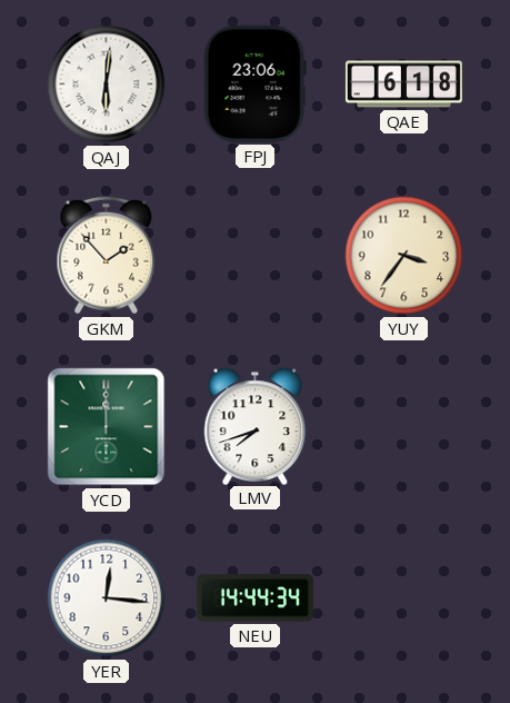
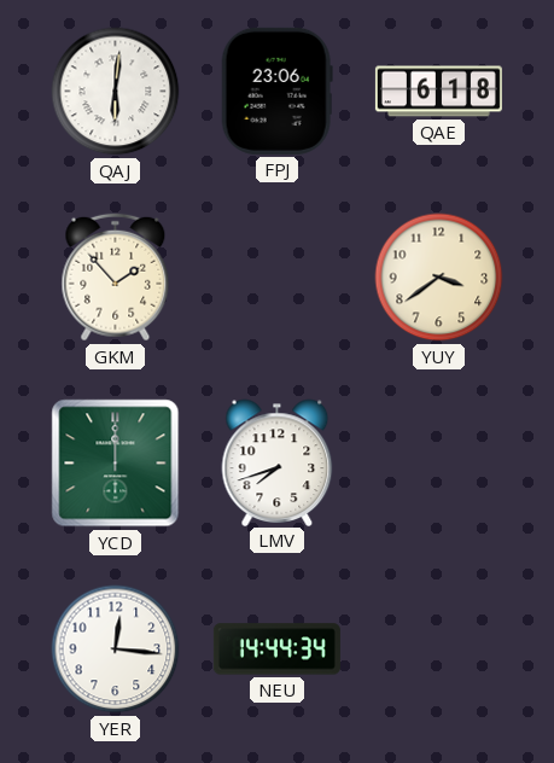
YUY: 3:36 -> 3:39 (439, 278)
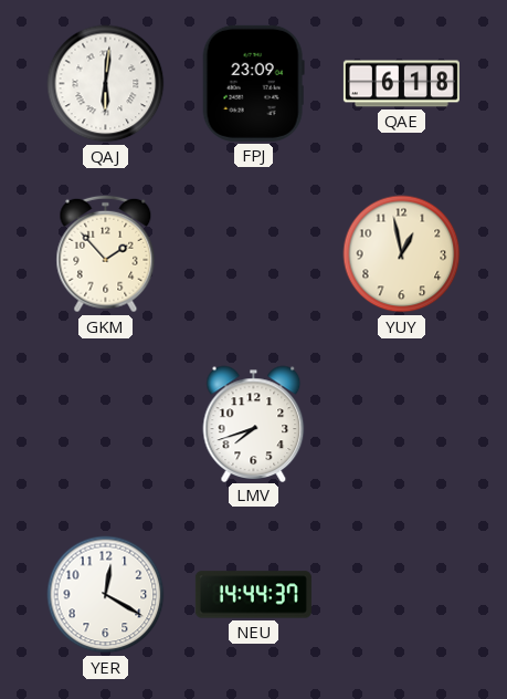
FPJ: 23:06 -> 23:09 (253, 83)
YUY: 3:39 -> 12:58 (402, 254)
YCD: 12:00 -> none (116, 464)
YER: 12:16 -> 12:20 (106, 595)
NEU: 14:44:34 -> 14:44:37 (253, 595)
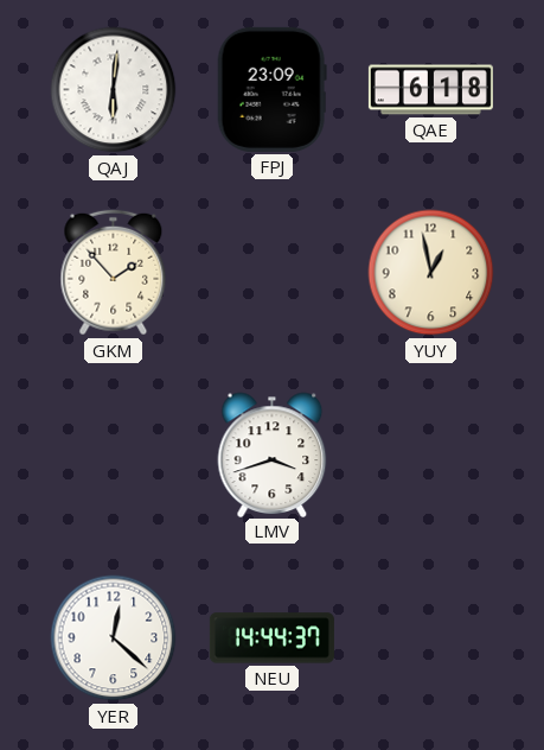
LMV: 7:42 -> 3:42 (273, 455)
YER: 12:20 -> 12:22 (114, 638)
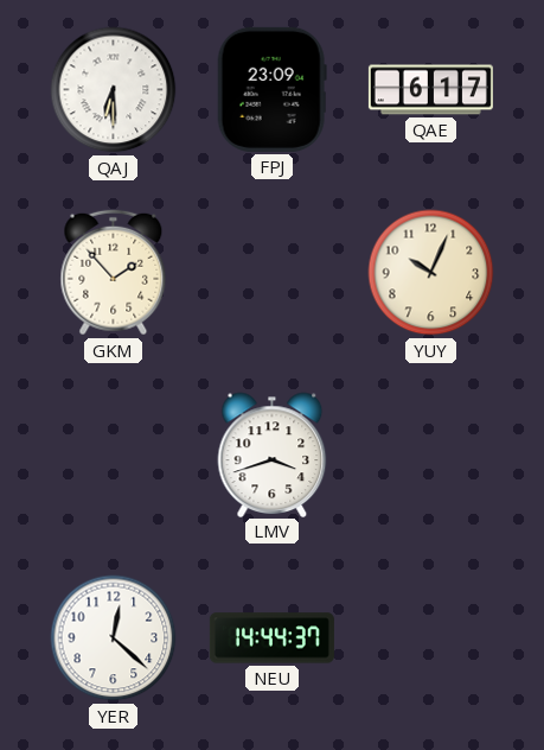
QAJ: 6:01 -> 6:30 (114, 90)
QAE: 6:18 -> 6:17 (430, 90)
YUY: 12:58 -> 10:04 (431, 273)
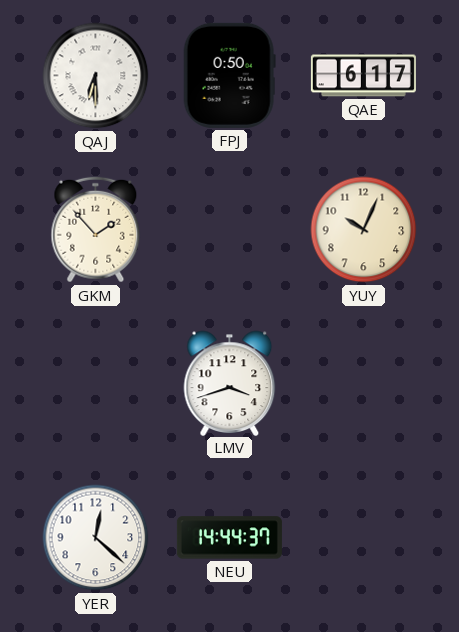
FPJ: 23:09 -> 0:50 (229, 75)
